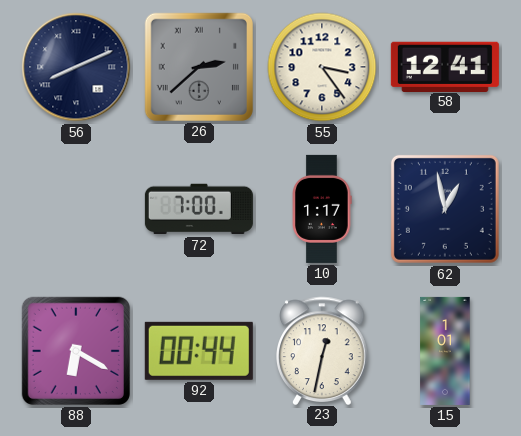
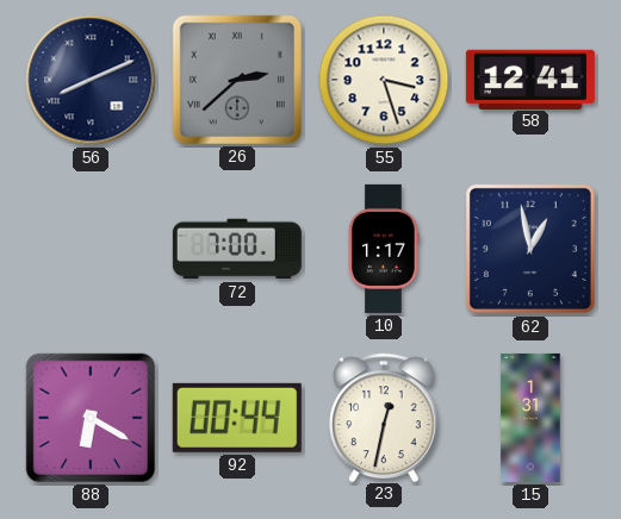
55: 3:24 -> 3:27 (384, 80)
15: 1:01 -> 1:31 (530, 418)
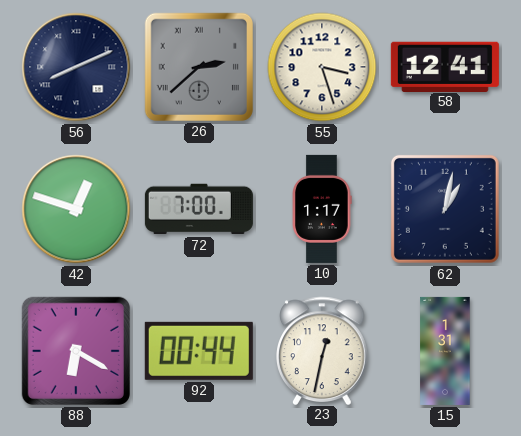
42: none -> 12:48 (76, 209)
62: 12:58 -> 1:02 (445, 209)
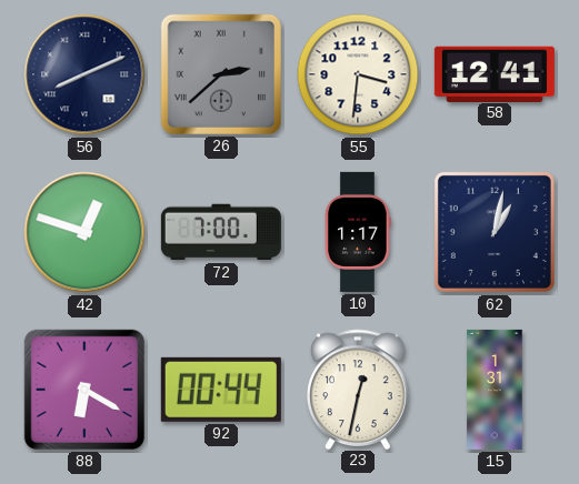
55: 3:27 -> 3:31 (358, 74)
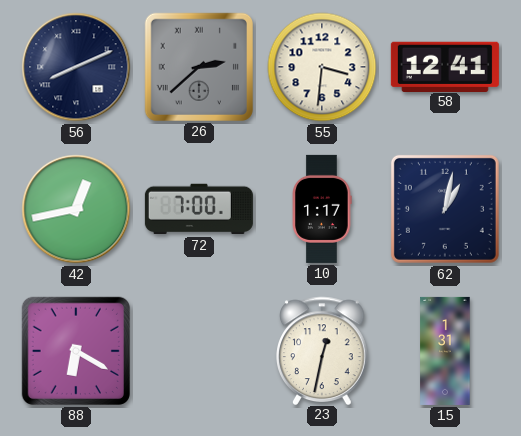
42: 12:48 -> 12:43 (76, 209)
92: 00:44 -> none (221, 390)
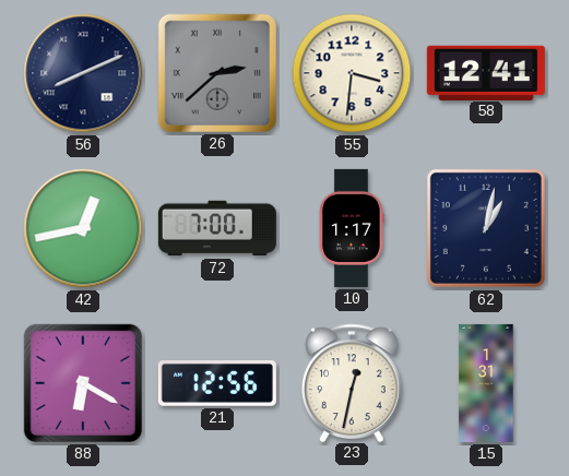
21: none -> 12:56 (217, 384)
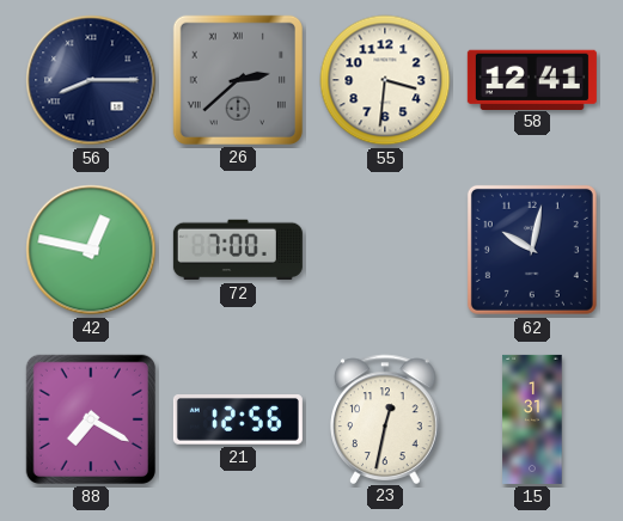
56: 8:11 -> 8:15 (91, 80)
42: 12:43 -> 12:47 (91, 250)
10: 1:17 -> none (352, 228)
62: 1:02 -> 10:02 (532, 250)
88: 6:20 -> 7:20 (91, 419)
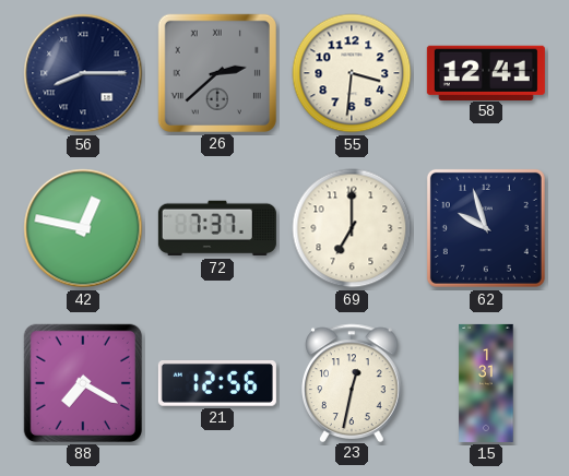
72: 7:00 -> 7:37 (217, 228)
69: none -> 7:00 (352, 228)
62: 10:02 -> 9:57 (486, 228)
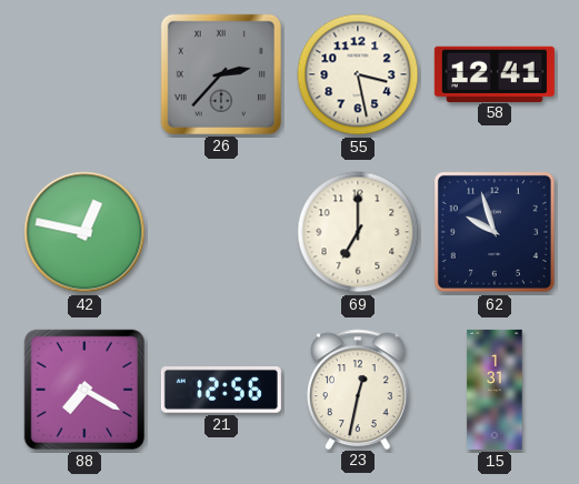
56: 8:15 -> none (83, 73)
26: 2:38 -> 2:37 (221, 74)
55: 3:31 -> 3:28 (358, 74)
72: 7:37 -> none (217, 228)
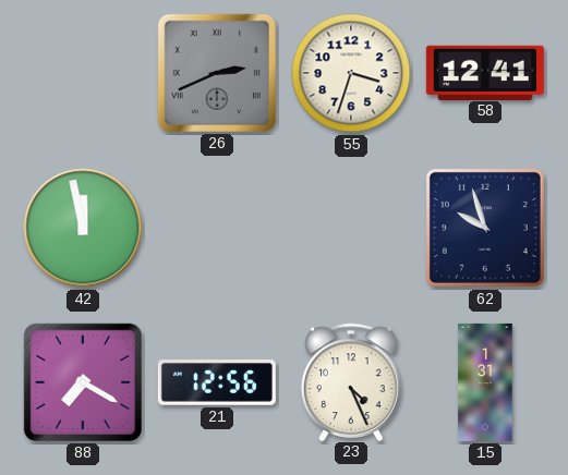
26: 2:37 -> 2:41 (217, 73)
55: 3:28 -> 3:33 (351, 73)
42: 12:47 -> 11:58 (83, 228)
69: 7:00 -> none (358, 232)
23: 12:32 -> 4:26 (352, 381)
